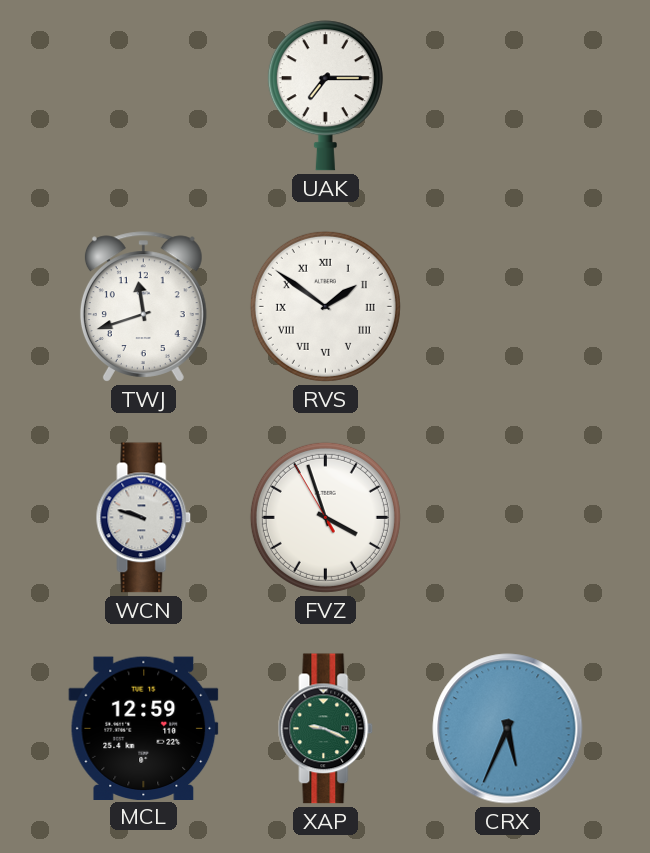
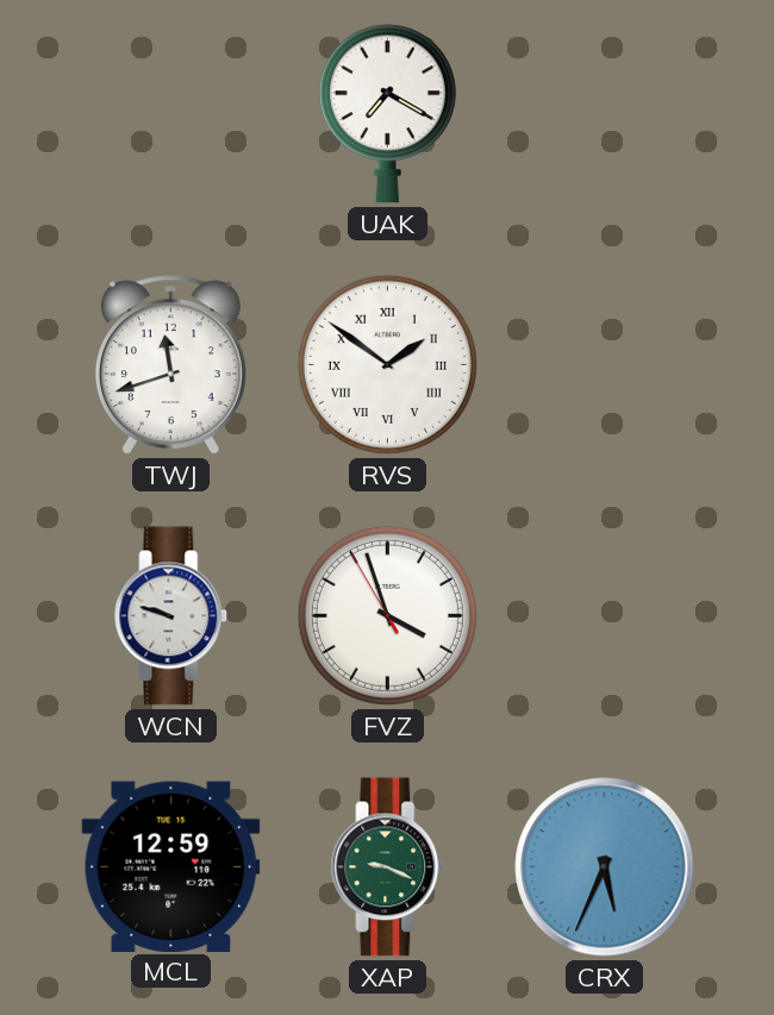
UAK: 7:15 -> 7:20 (387, 114)
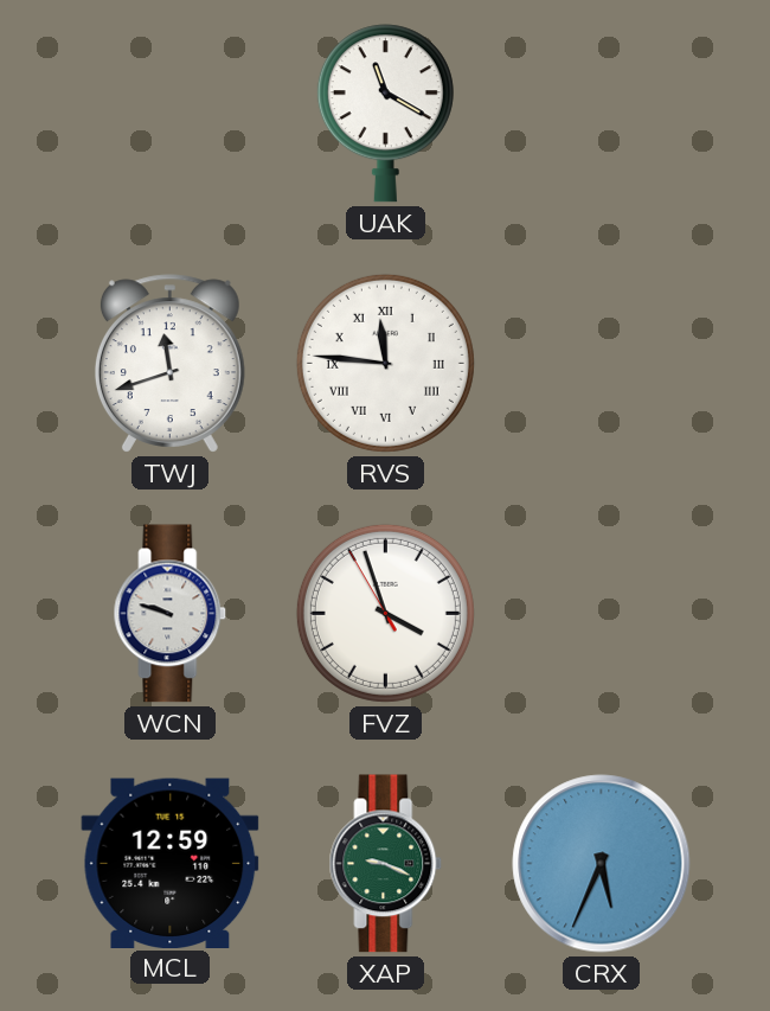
UAK: 7:20 -> 11:20 (385, 114)
RVS: 1:51 -> 11:46 (385, 363)
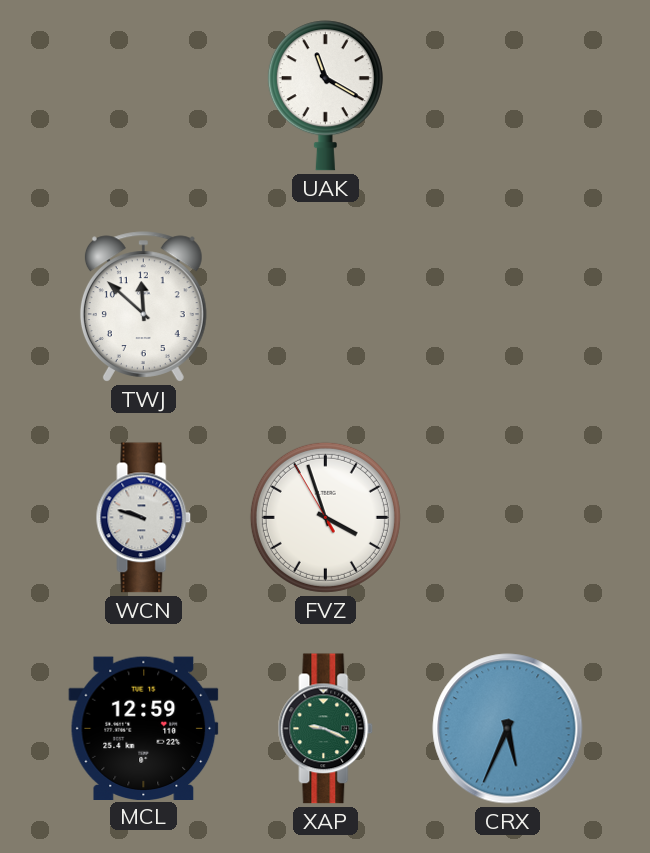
TWJ: 11:42 -> 11:52 (143, 307)
RVS: 11:46 -> none (385, 363)
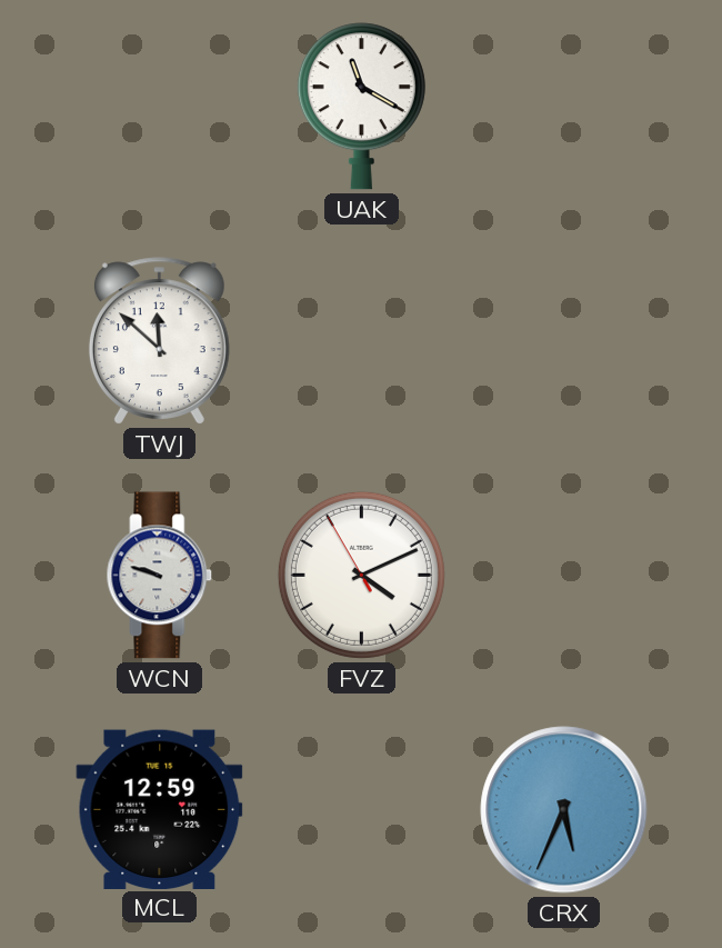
FVZ: 3:56 -> 4:10 (361, 575)
XAP: 9:19 -> none (326, 729)
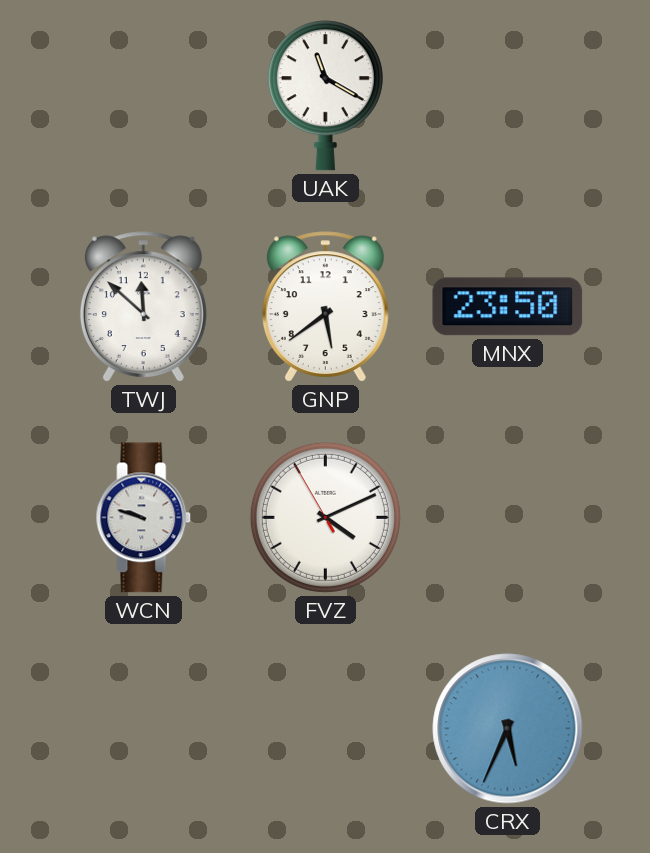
GNP: none -> 5:39 (325, 307)
MNX: none -> 23:50 (508, 307)
MCL: 12:59 -> none (160, 809)
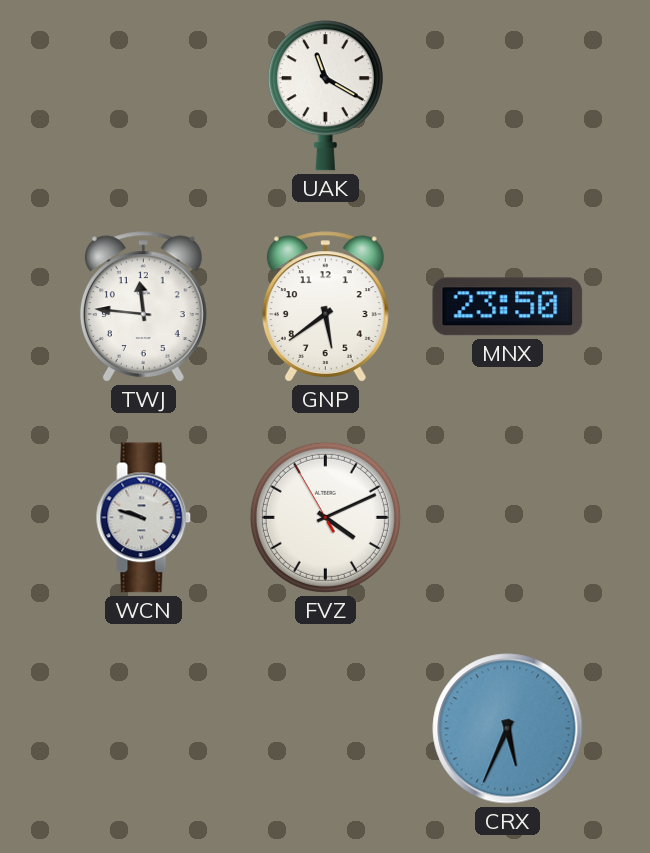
TWJ: 11:52 -> 11:46 (143, 307)
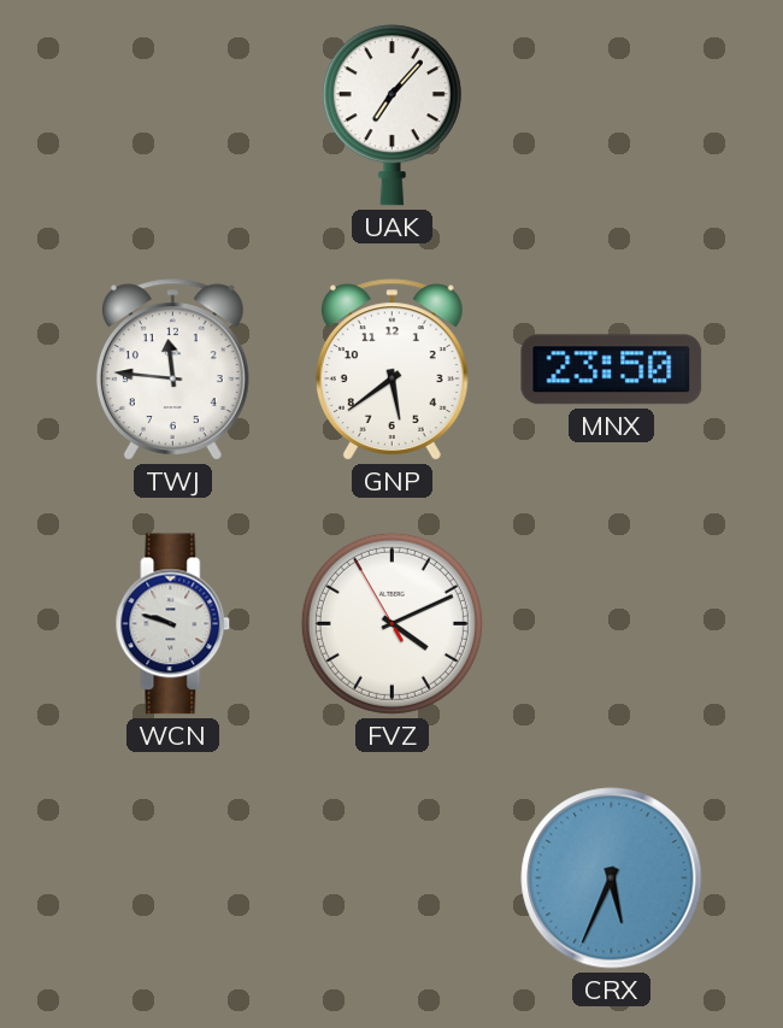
UAK: 11:20 -> 7:07 (391, 116)
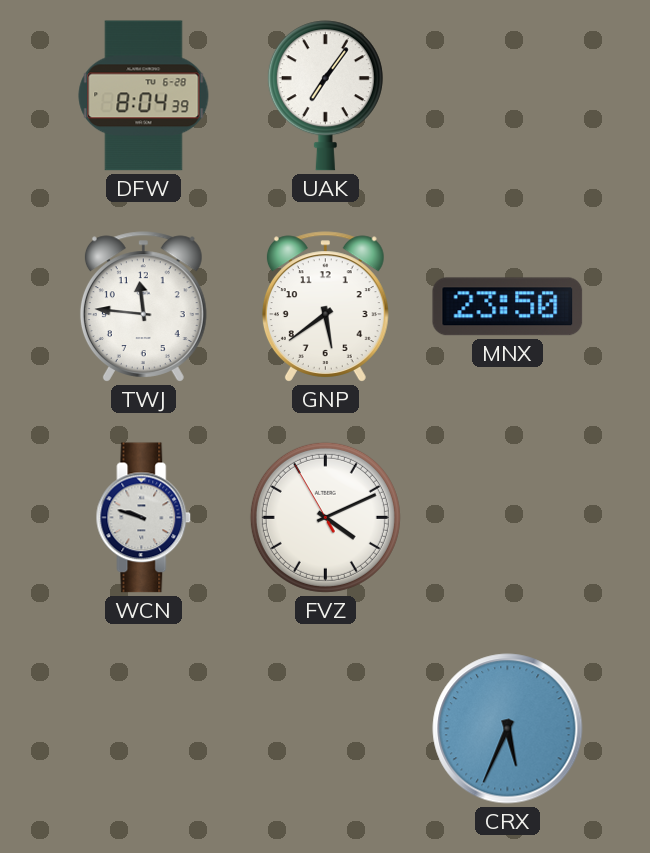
DFW: none -> 8:04 (144, 96)
UAK: 7:07 -> 7:06 (325, 96)
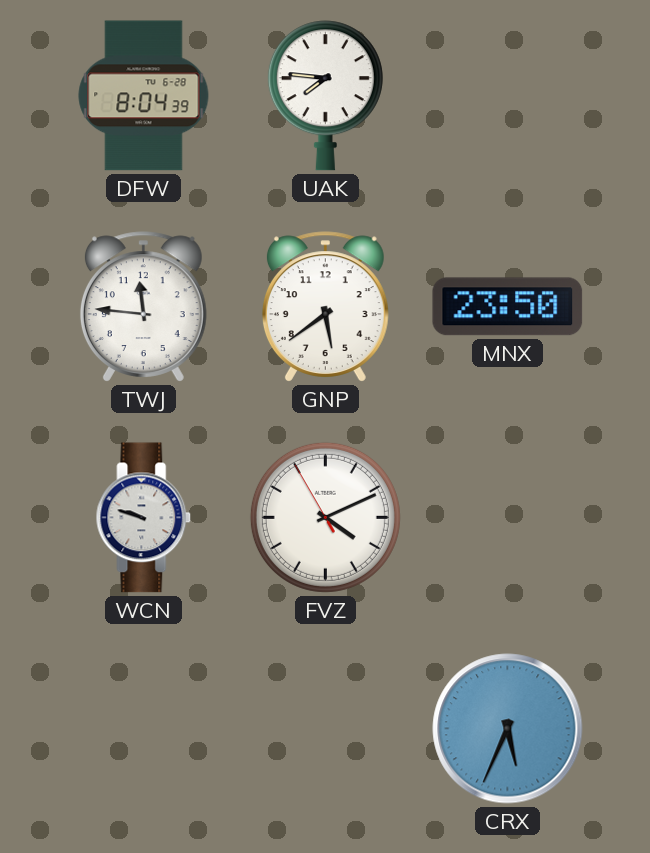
UAK: 7:06 -> 7:46 (325, 96)
